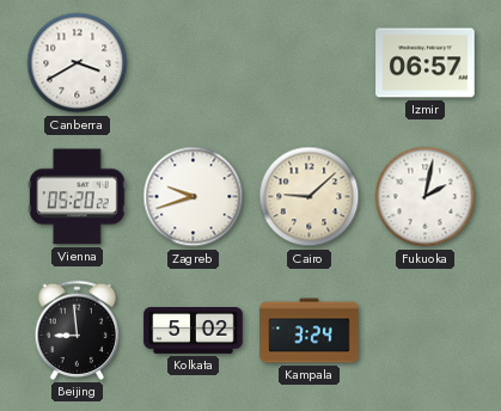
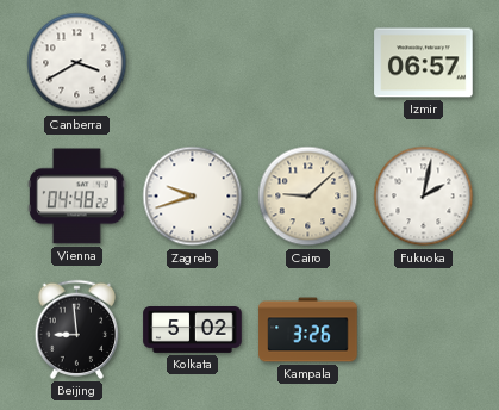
Vienna: 05:20 -> 04:48 (77, 197)
Kampala: 3:24 -> 3:26 (308, 330)
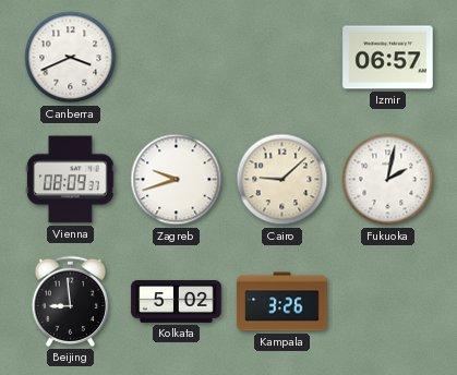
Canberra: 3:40 -> 3:41 (71, 58)
Vienna: 04:48 -> 08:09 (71, 180)
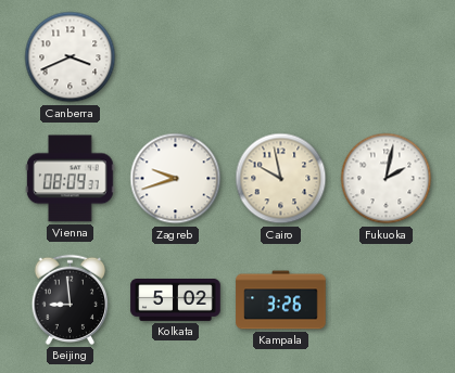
Izmir: 06:57 -> none (388, 58)
Cairo: 9:08 -> 9:58 (281, 179)
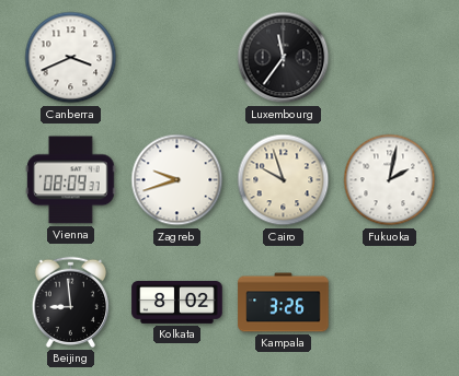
Luxembourg: none -> 11:36 (284, 58)
Cairo: 9:58 -> 9:57 (284, 180)
Kolkata: 5:02 -> 8:02 (177, 303)
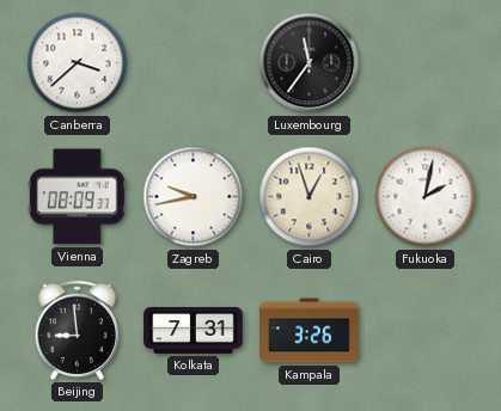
Canberra: 3:41 -> 3:38 (78, 63)
Zagreb: 9:42 -> 9:43 (194, 197)
Cairo: 9:57 -> 12:57 (310, 197)
Kolkata: 8:02 -> 7:31 (194, 331)
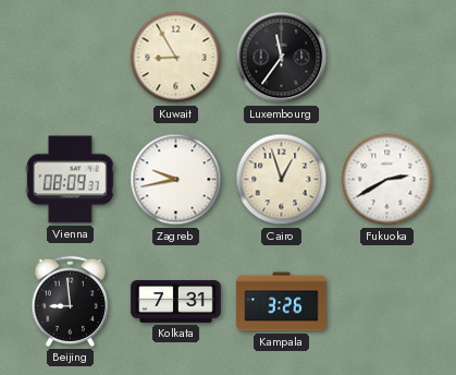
Canberra: 3:38 -> none (78, 63)
Kuwait: none -> 8:55 (176, 58)
Fukuoka: 2:02 -> 2:40 (387, 180)
